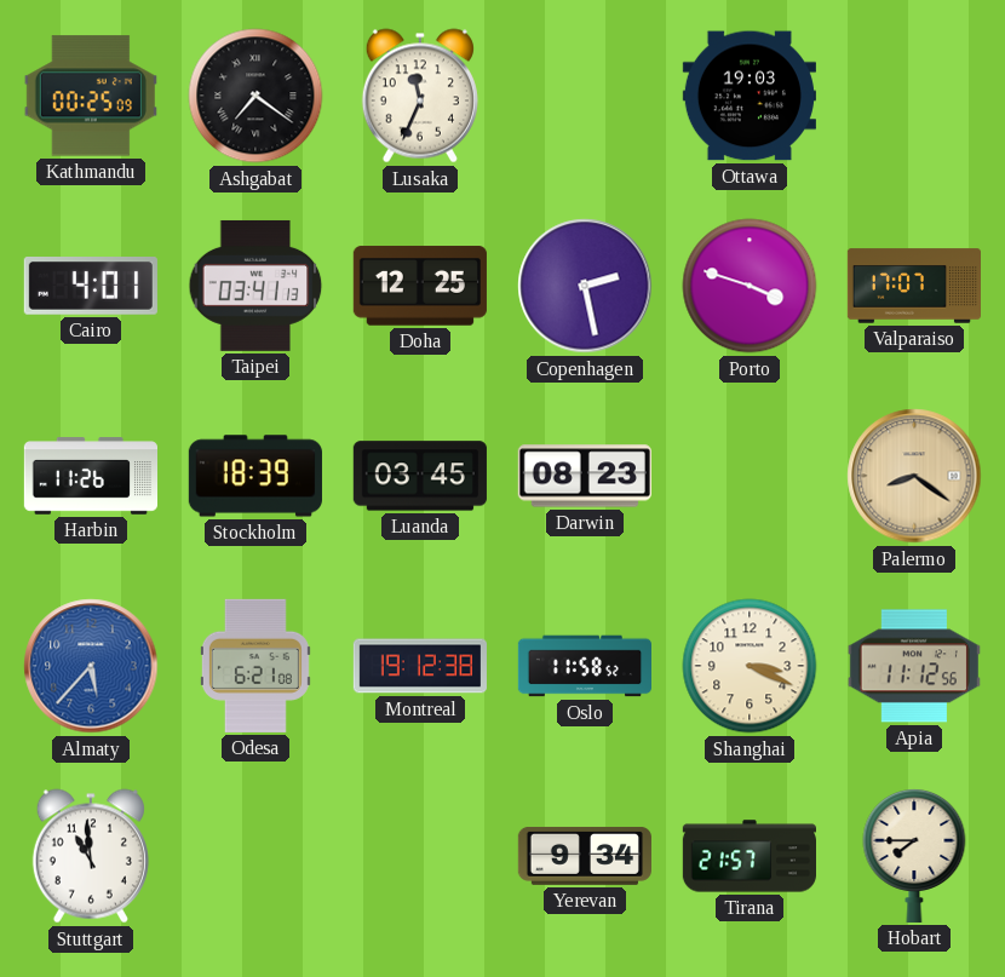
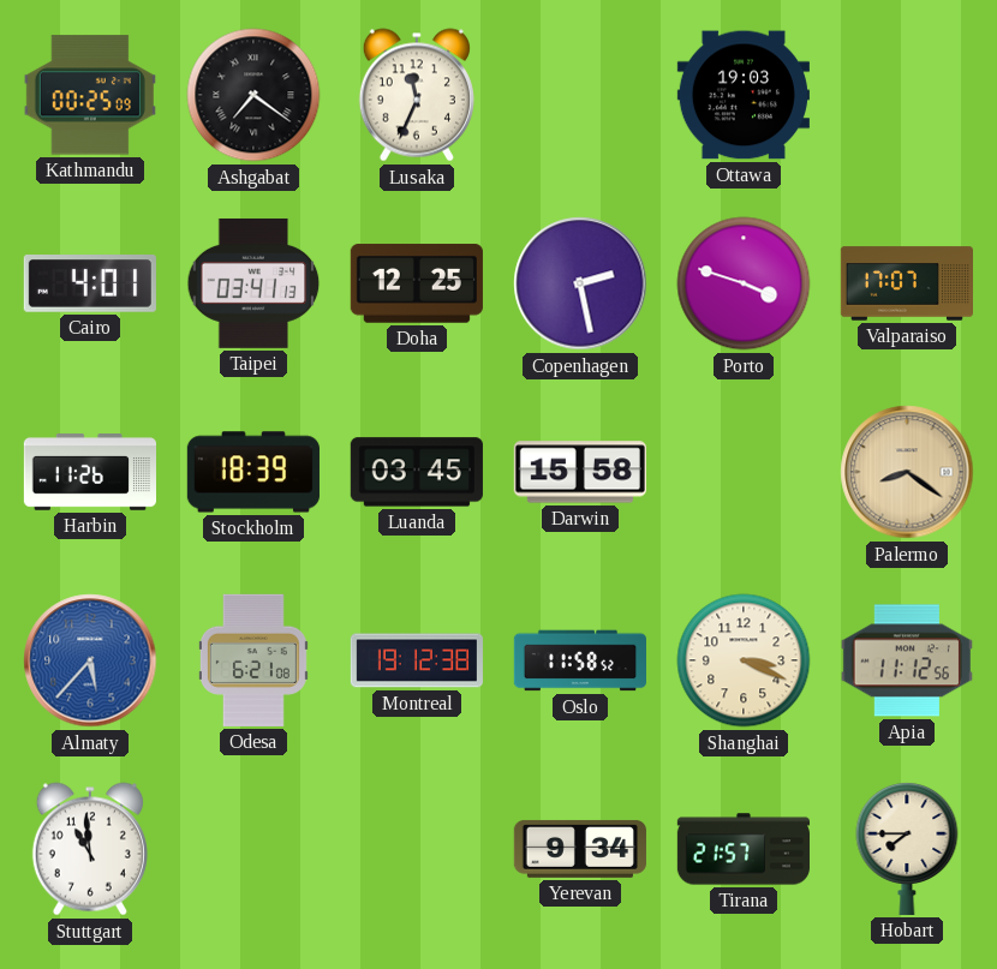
Darwin: 08:23 -> 15:58 (580, 472)
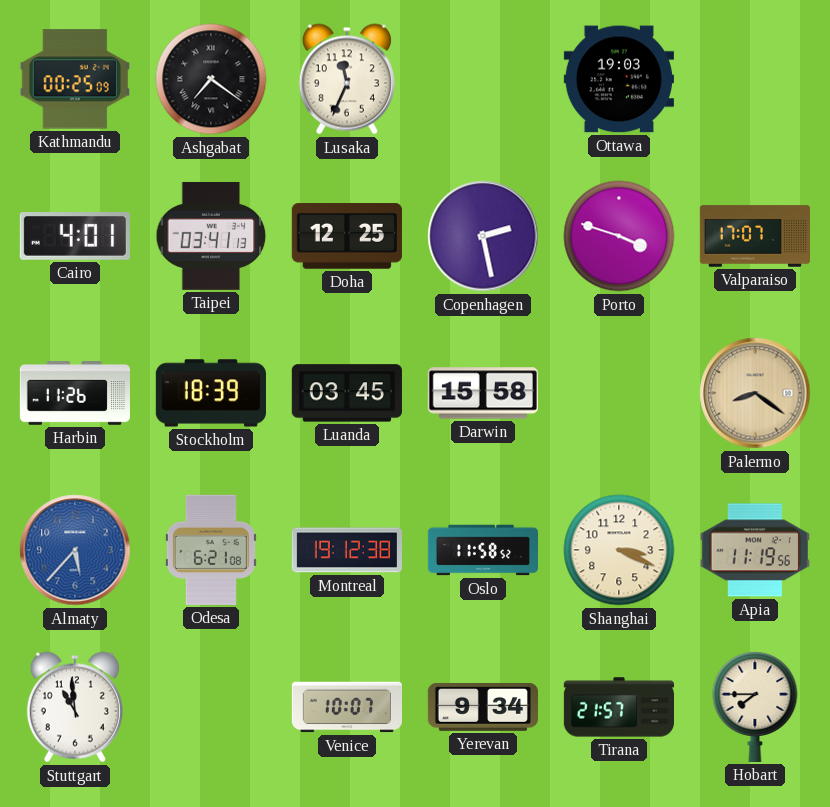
Apia: 11:12 -> 11:19 (755, 550)
Venice: none -> 10:07 (346, 707)
